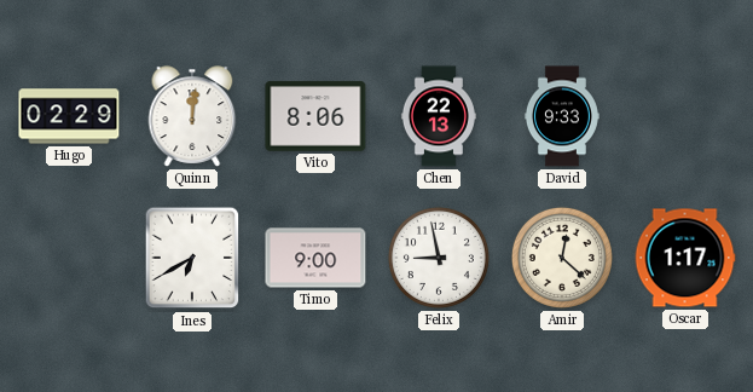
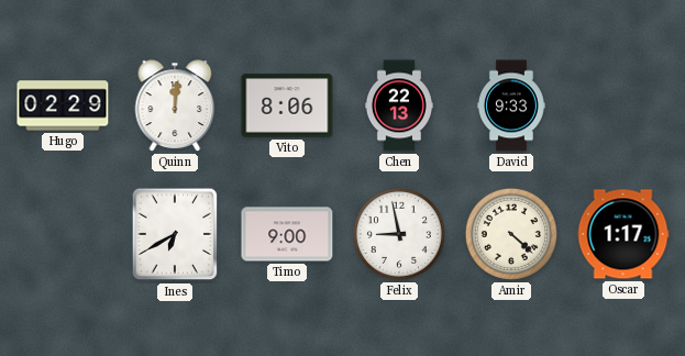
Amir: 12:22 -> 4:22 (511, 234)
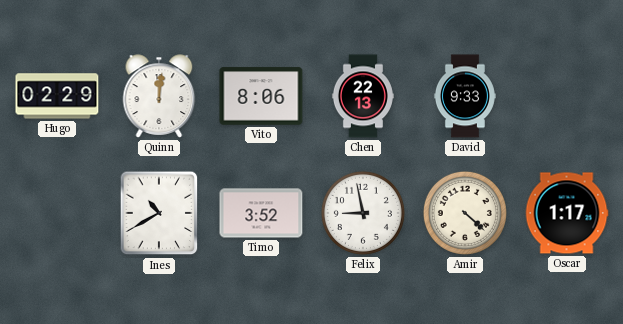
Ines: 6:40 -> 10:40 (159, 213)
Timo: 9:00 -> 3:52 (261, 213)
